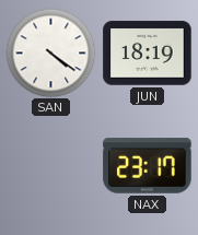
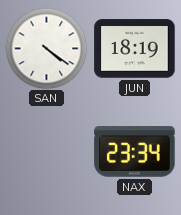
NAX: 23:17 -> 23:34 (135, 152)
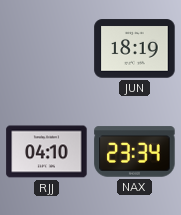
SAN: 4:21 -> none (46, 48)
RJJ: none -> 04:10 (47, 152)
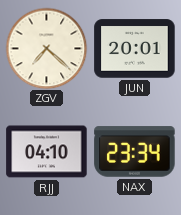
ZGV: none -> 7:22 (46, 48)
JUN: 18:19 -> 20:01 (135, 49)
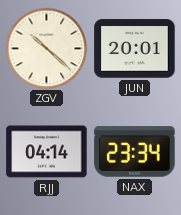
ZGV: 7:22 -> 10:22 (46, 48)
RJJ: 04:10 -> 04:14 (47, 152)
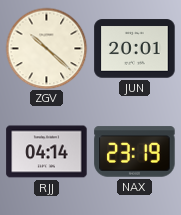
NAX: 23:34 -> 23:19 (135, 152)
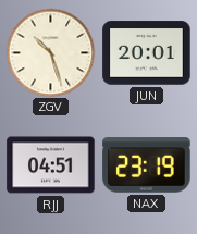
ZGV: 10:22 -> 10:27 (50, 52)
RJJ: 04:14 -> 04:51 (51, 165)
